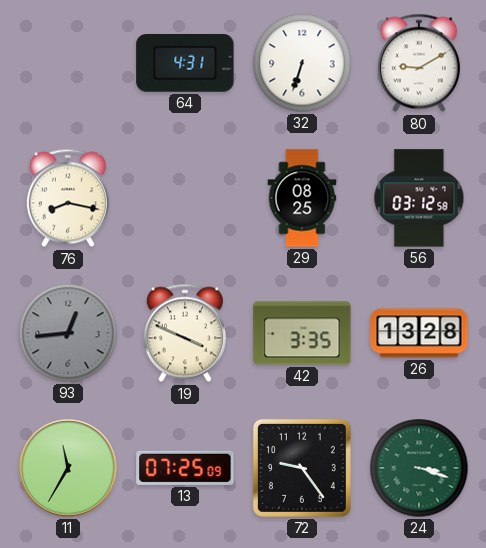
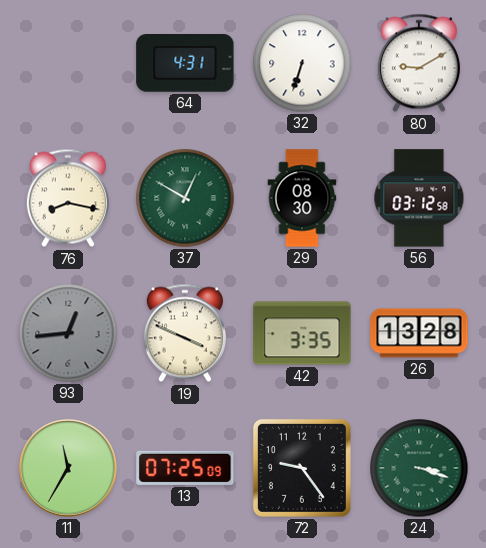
37: none -> 12:50 (185, 198)
29: 08:25 -> 08:30 (302, 198)
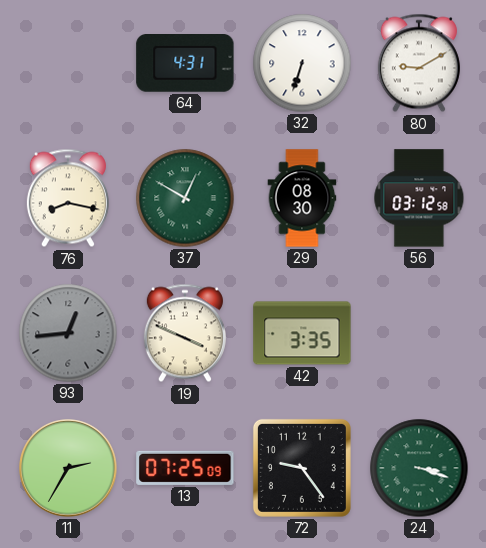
26: 13:28 -> none (419, 333)
11: 11:35 -> 2:35 (68, 468)
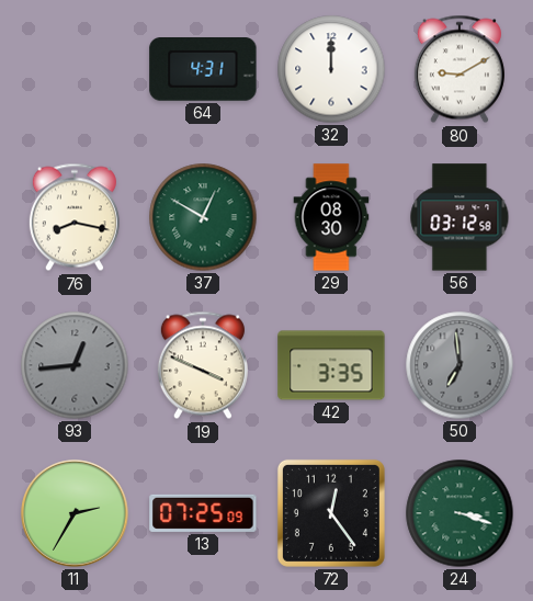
32: 6:33 -> 12:00 (331, 69)
50: none -> 6:59 (460, 365)
72: 9:24 -> 12:24 (331, 513)
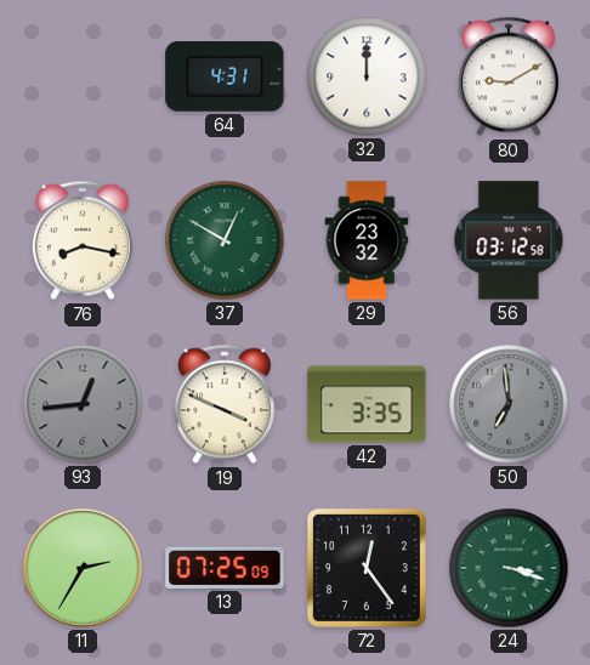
29: 08:30 -> 23:32 (367, 240)
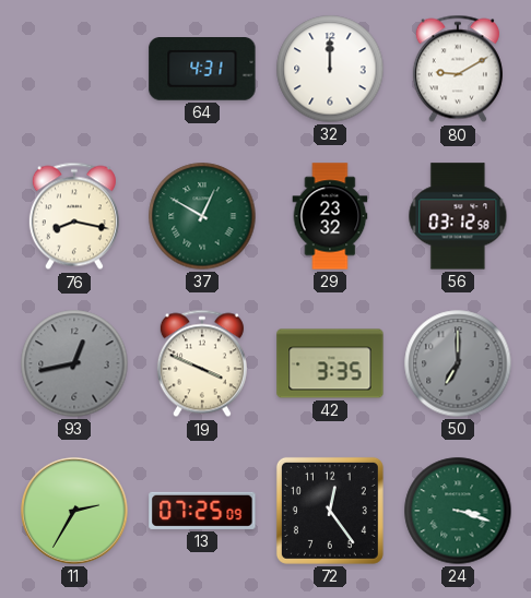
93: 12:44 -> 12:43 (74, 363)
50: 6:59 -> 7:00 (458, 363)
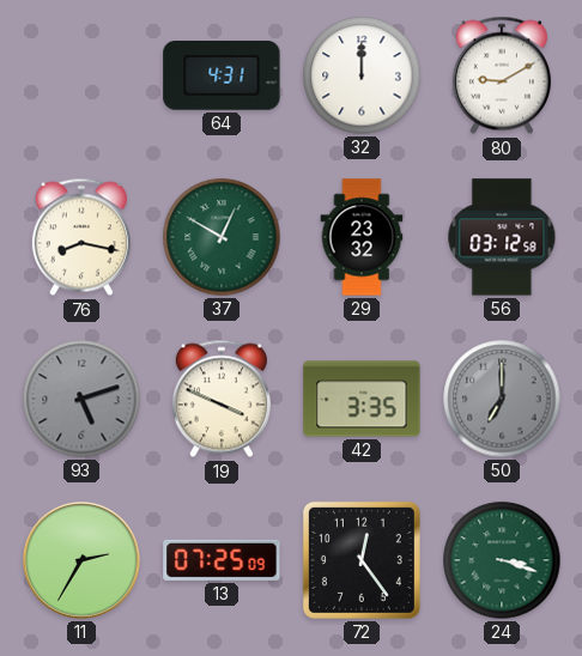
93: 12:43 -> 5:12 (81, 399)
